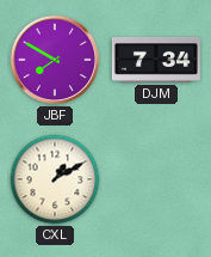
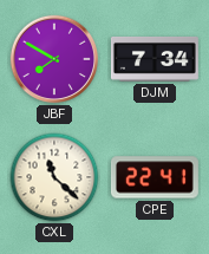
CXL: 1:10 -> 11:22 (54, 177)
CPE: none -> 22:41 (155, 177)
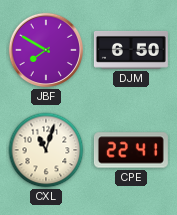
DJM: 7:34 -> 6:50 (131, 50)
CXL: 11:22 -> 11:03 (46, 150)
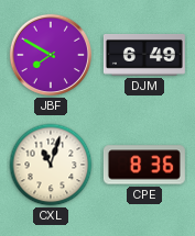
DJM: 6:50 -> 6:49 (144, 55)
CPE: 22:41 -> 8:36 (144, 165)
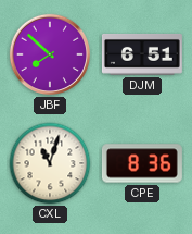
JBF: 7:50 -> 7:52 (50, 54)
DJM: 6:49 -> 6:51 (142, 54)
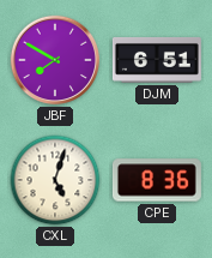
JBF: 7:52 -> 7:50 (55, 60)
CXL: 11:03 -> 5:03 (55, 180)
